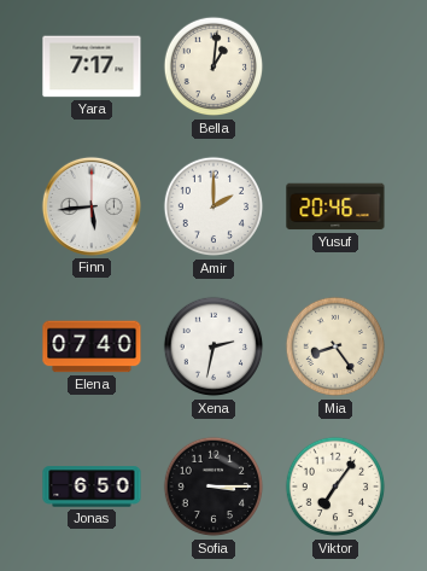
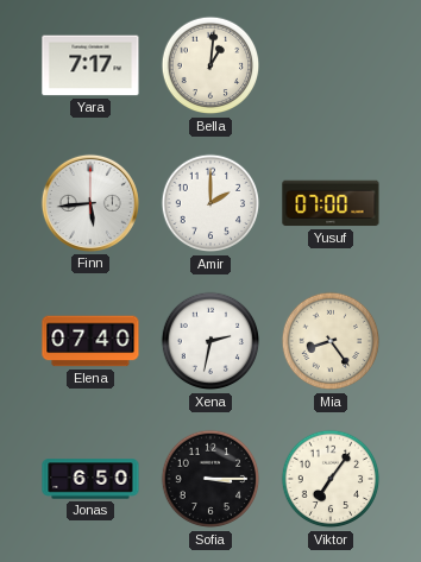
Yusuf: 20:46 -> 07:00 (331, 203)
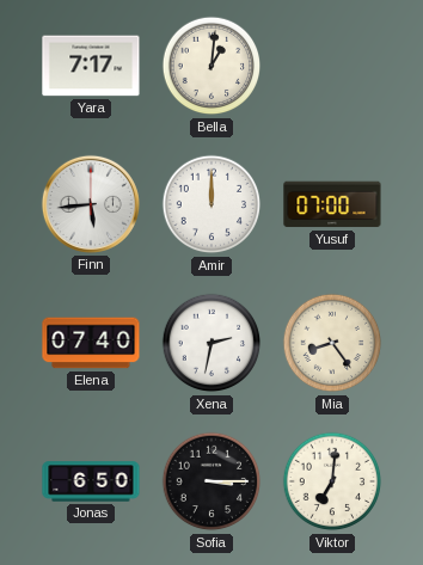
Amir: 2:00 -> 12:00 (211, 204)
Viktor: 7:06 -> 7:01 (332, 481)
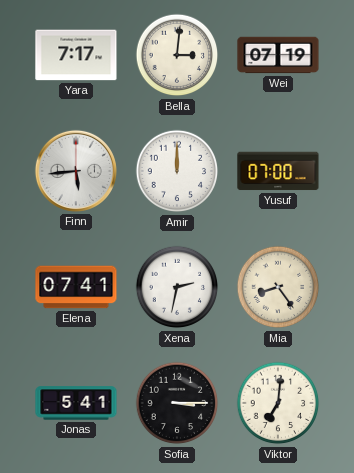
Bella: 1:01 -> 3:01 (177, 55)
Wei: none -> 07:19 (278, 55)
Elena: 07:40 -> 07:41 (76, 287)
Jonas: 6:50 -> 5:41 (76, 403)
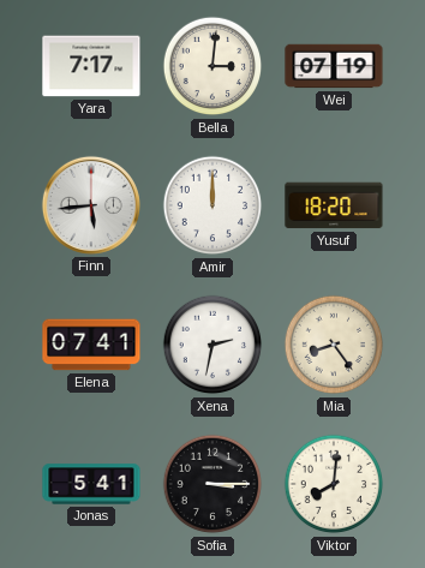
Yusuf: 07:00 -> 18:20 (334, 205)
Viktor: 7:01 -> 8:01 (334, 484)
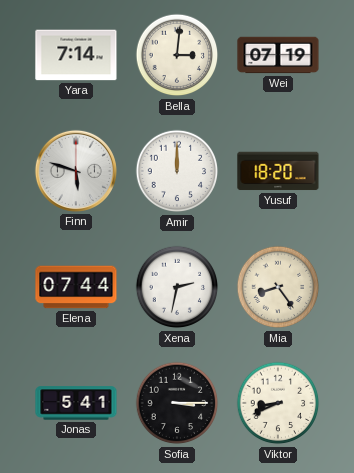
Yara: 7:17 -> 7:14 (76, 55)
Finn: 5:44 -> 5:48 (76, 171)
Elena: 07:41 -> 07:44 (76, 287)
Viktor: 8:01 -> 8:41 (278, 403)
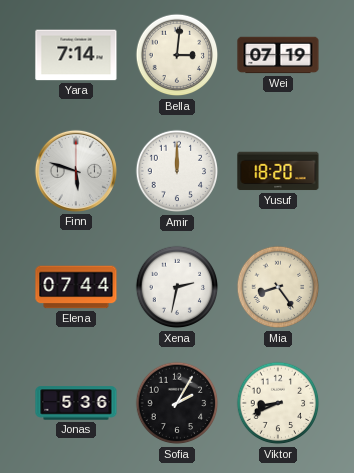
Jonas: 5:41 -> 5:36 (76, 403)
Sofia: 3:15 -> 2:05 (177, 403)
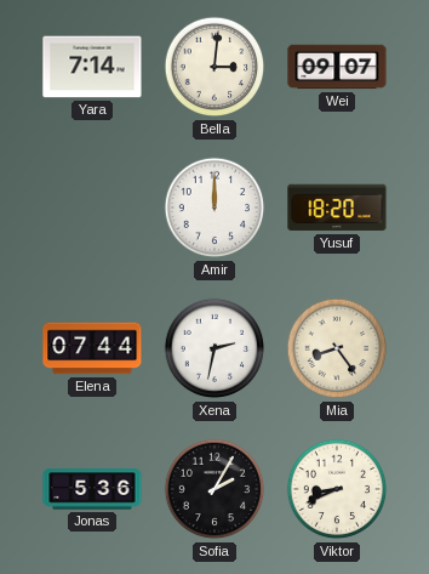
Wei: 07:19 -> 09:07 (337, 67)
Finn: 5:48 -> none (76, 171)
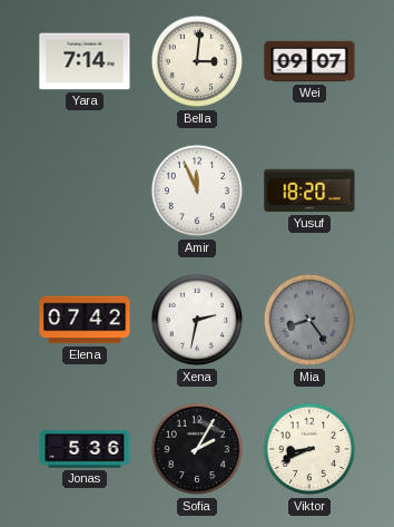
Amir: 12:00 -> 11:56 (197, 191)
Elena: 07:44 -> 07:42 (85, 320)
Mia dial: cream -> grey (309, 320)
